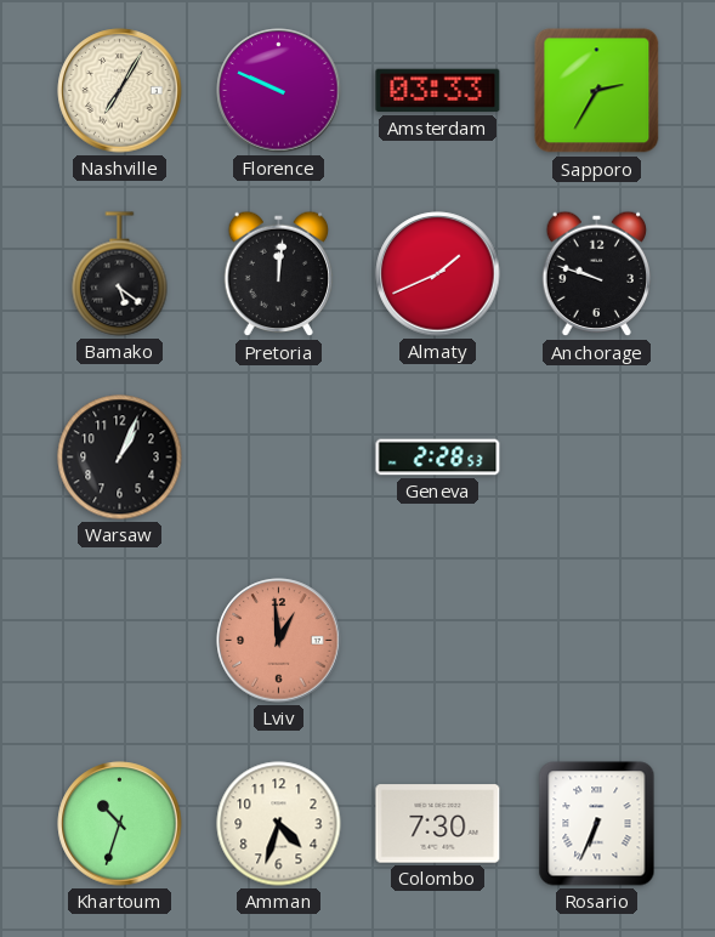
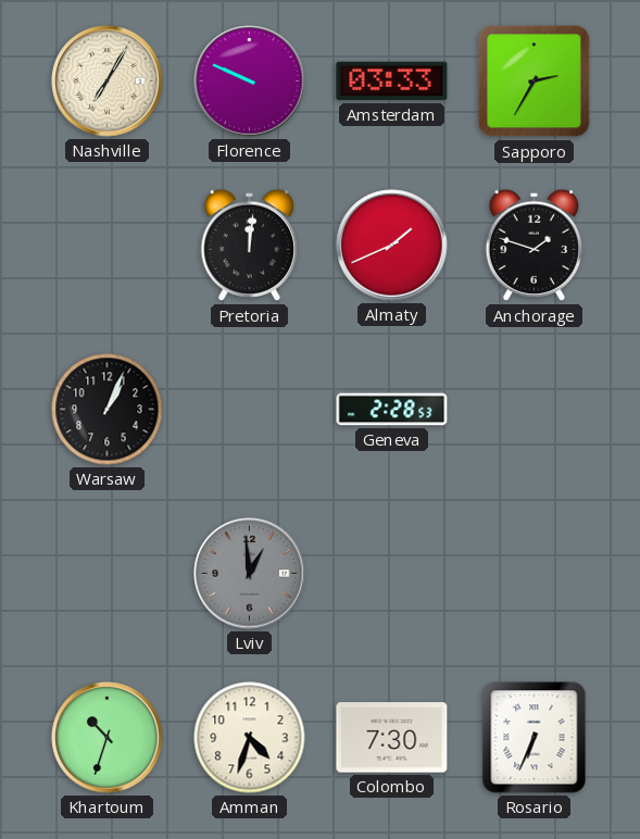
Bamako: 5:21 -> none (120, 274)
Anchorage: 9:48 -> 1:48 (535, 246)
Lviv dial: salmon -> grey (250, 574)
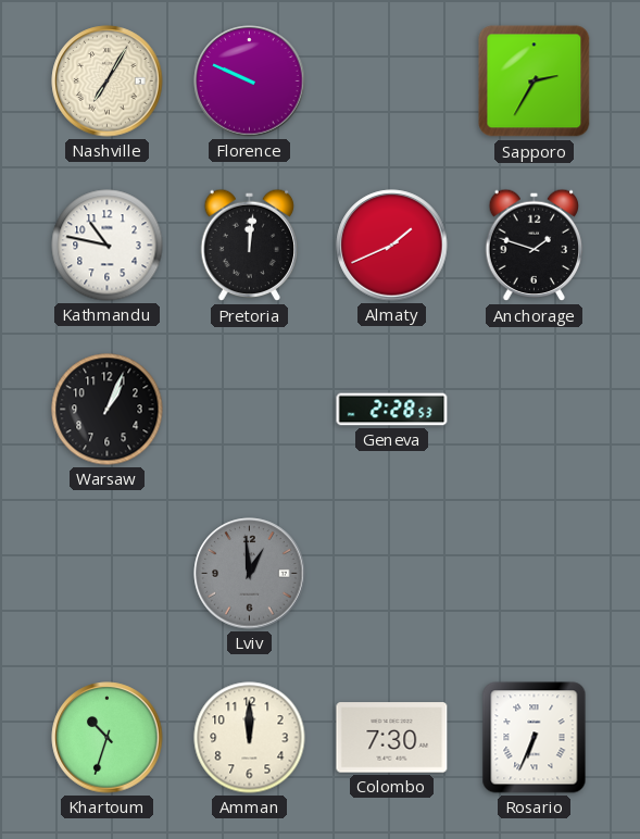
Amsterdam: 03:33 -> none (392, 82)
Kathmandu: none -> 10:47 (108, 246)
Amman: 4:33 -> 12:00 (250, 738)
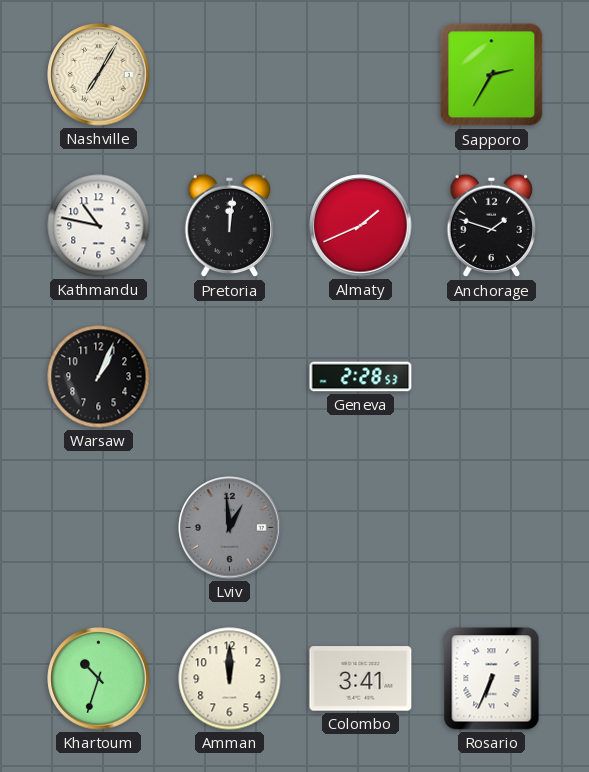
Florence: 9:49 -> none (250, 82)
Colombo: 7:30 -> 3:41 (361, 679)
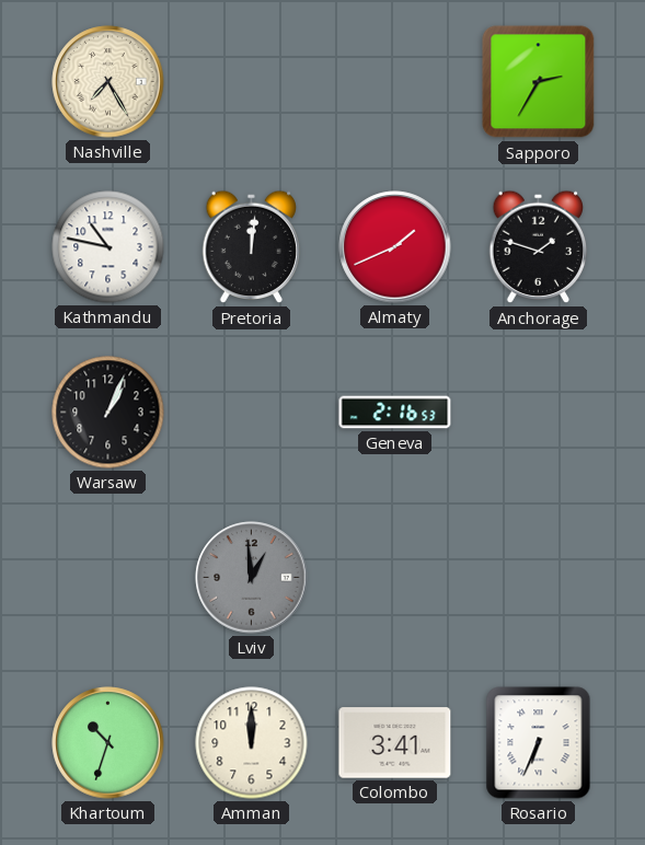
Nashville: 7:05 -> 7:25 (108, 82)
Geneva: 2:28 -> 2:16 (395, 413)
